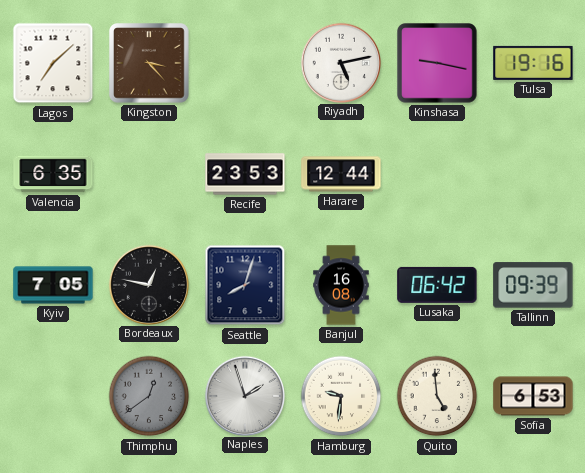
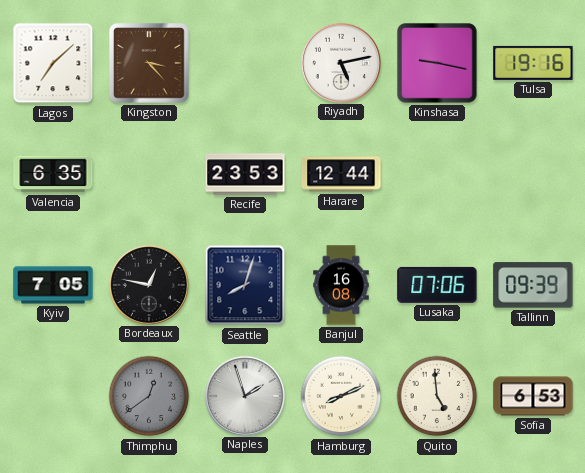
Lusaka: 06:42 -> 07:06 (437, 285)
Hamburg: 9:31 -> 8:11 (341, 396)
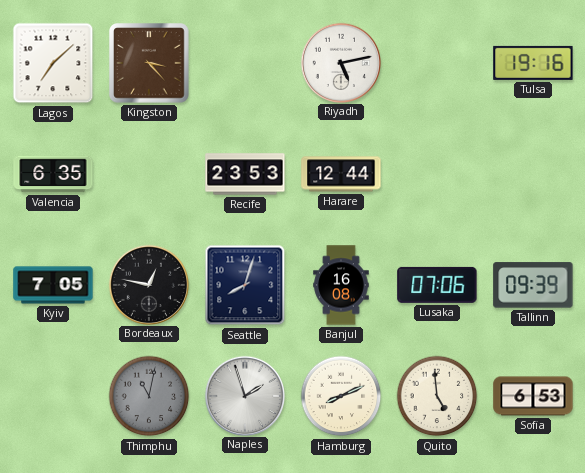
Kinshasa: 9:17 -> none (437, 63)
Thimphu: 12:39 -> 11:02 (149, 396)
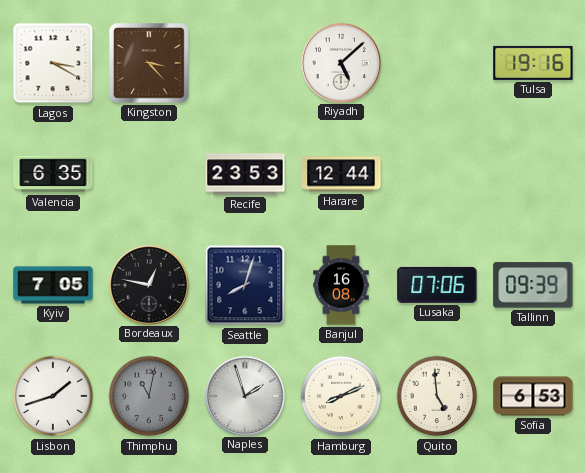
Lagos: 7:08 -> 3:20 (53, 63)
Riyadh: 5:13 -> 5:08 (340, 62)
Lisbon: none -> 1:42 (53, 396)
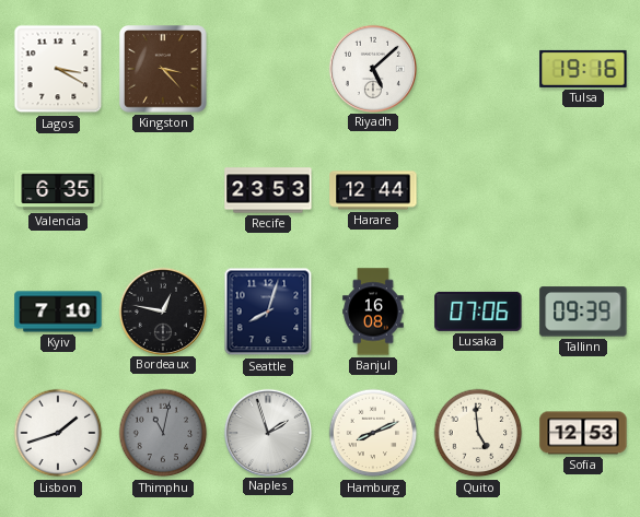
Kyiv: 7:05 -> 7:10 (58, 312)
Sofia: 6:53 -> 12:53 (583, 433)
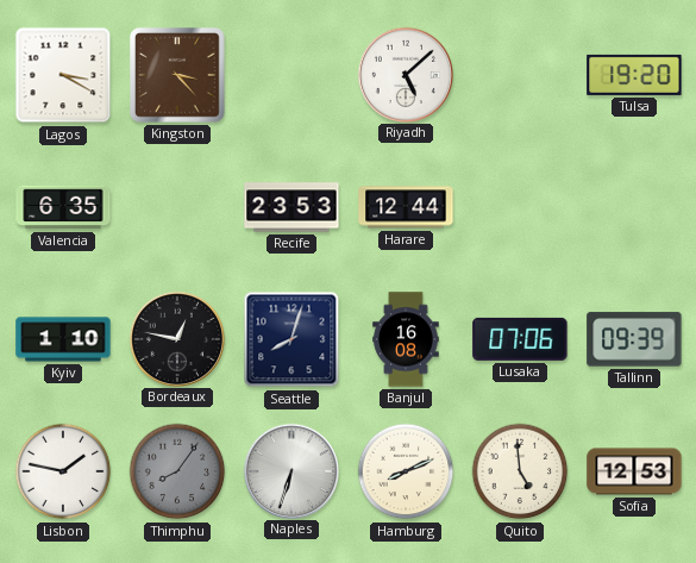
Tulsa: 19:16 -> 19:20 (634, 75)
Kyiv: 7:10 -> 1:10 (63, 339)
Lisbon: 1:42 -> 1:47 (63, 471)
Thimphu: 11:02 -> 8:06 (177, 471)
Naples: 1:57 -> 6:33 (290, 470)
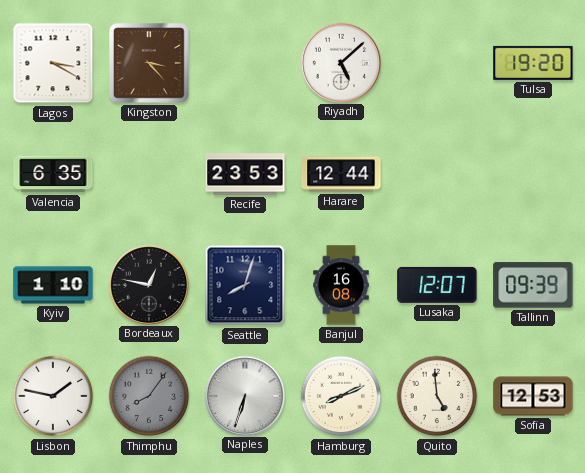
Lusaka: 07:06 -> 12:07 (437, 285)
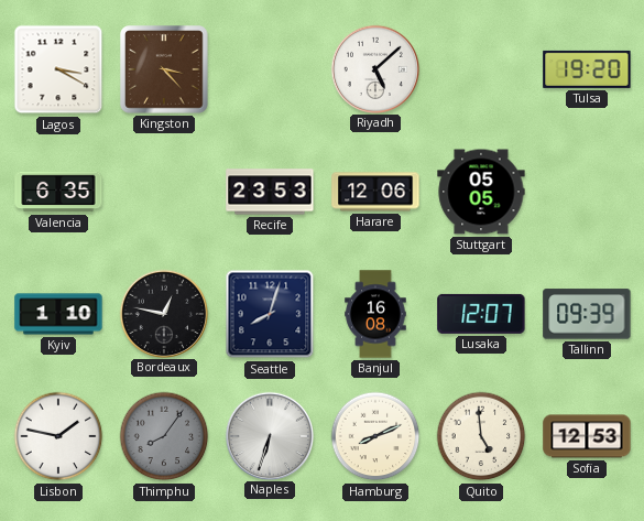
Harare: 12:44 -> 12:06 (375, 192)
Stuttgart: none -> 05:05 (481, 192)
